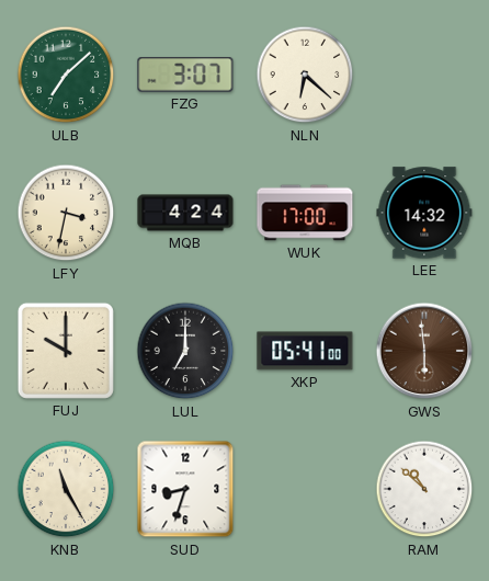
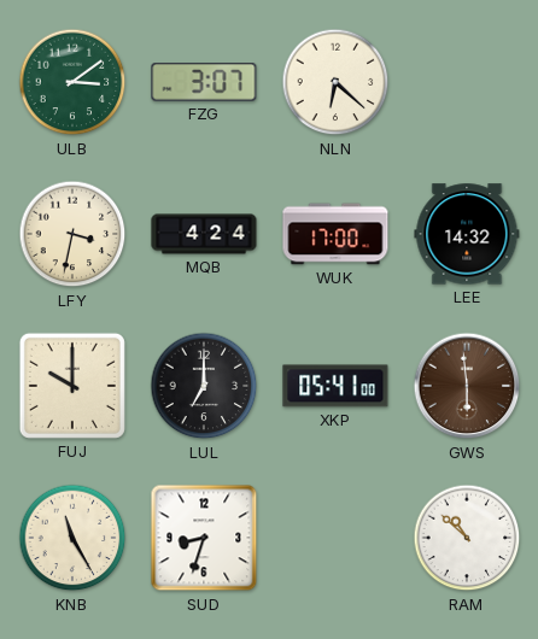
ULB: 7:08 -> 3:09 (72, 82)
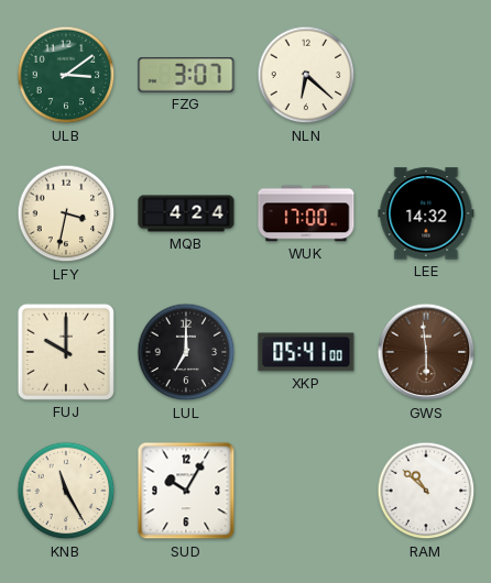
SUD: 8:33 -> 10:05 (186, 491)
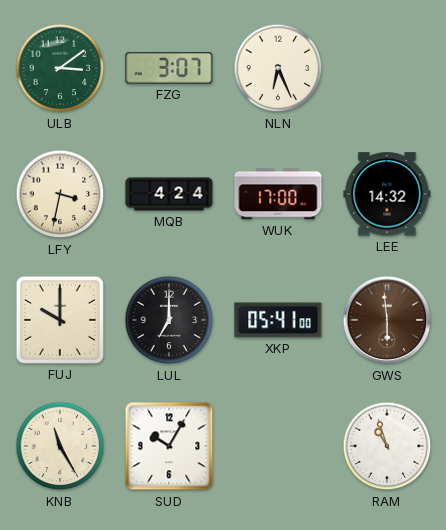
NLN: 6:22 -> 6:26 (278, 68)
RAM: 10:52 -> 10:57 (387, 446)
